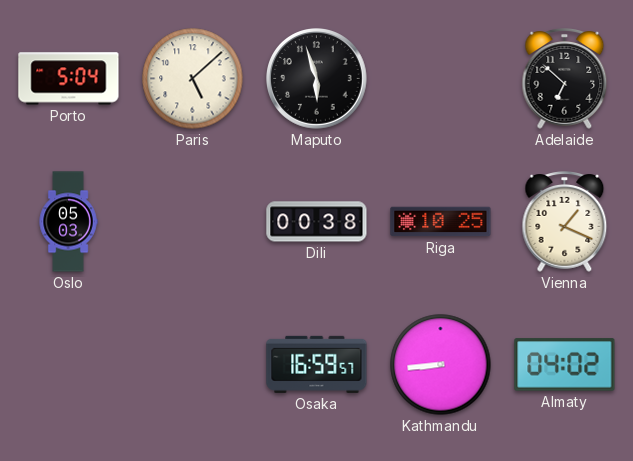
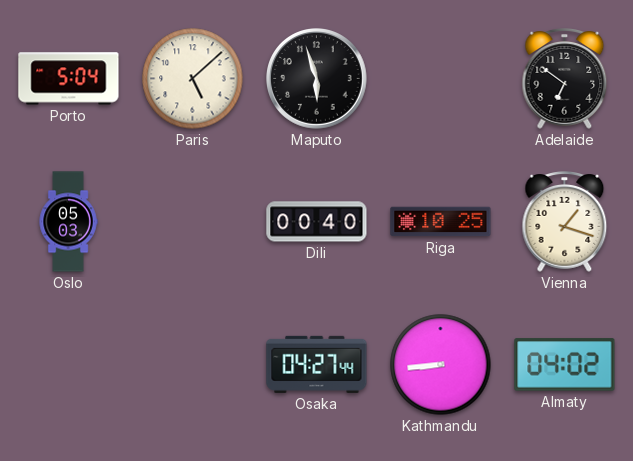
Adelaide: 6:52 -> 6:51 (565, 79)
Dili: 00:38 -> 00:40 (317, 222)
Vienna: 1:19 -> 1:18 (565, 222)
Osaka: 16:59 -> 04:27 (317, 364)
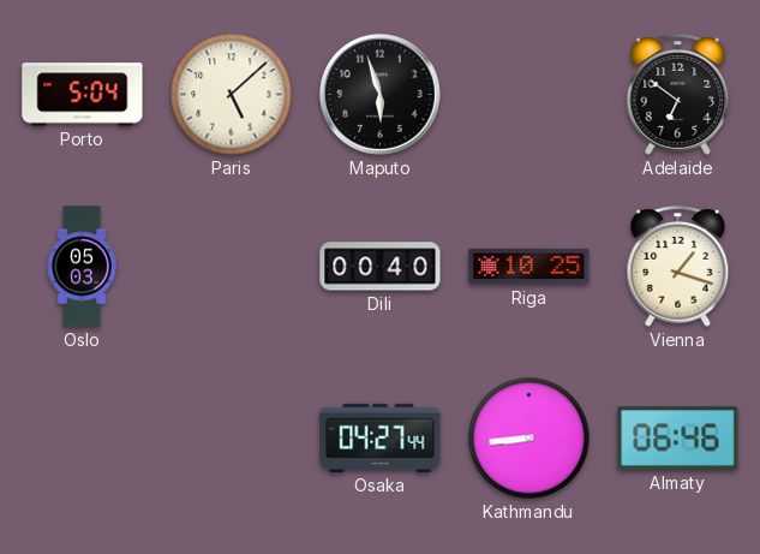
Almaty: 04:02 -> 06:46 (678, 439)
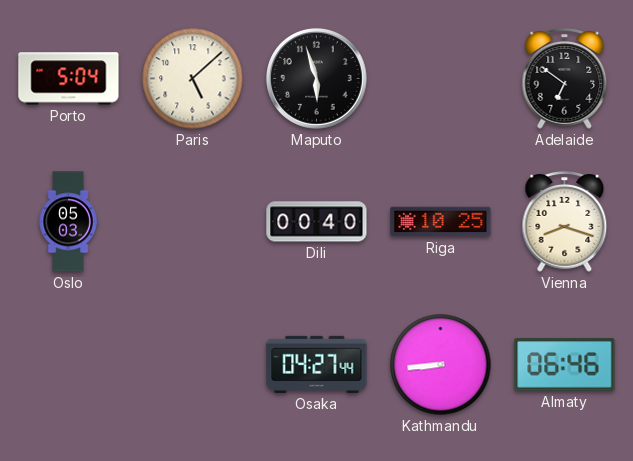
Vienna: 1:18 -> 8:18 (565, 222)
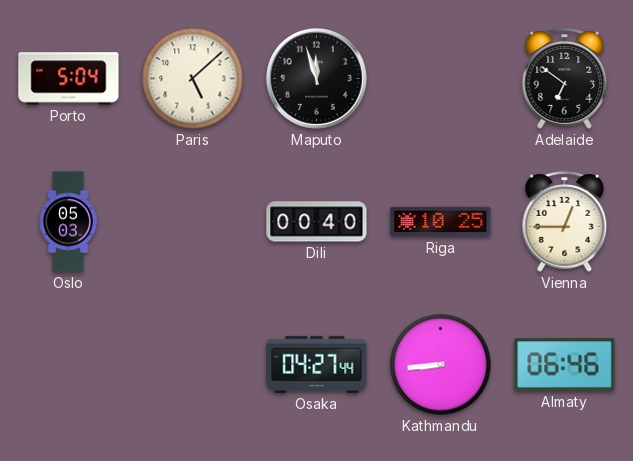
Maputo: 5:57 -> 11:57 (317, 79)
Vienna: 8:18 -> 12:45 (565, 222)
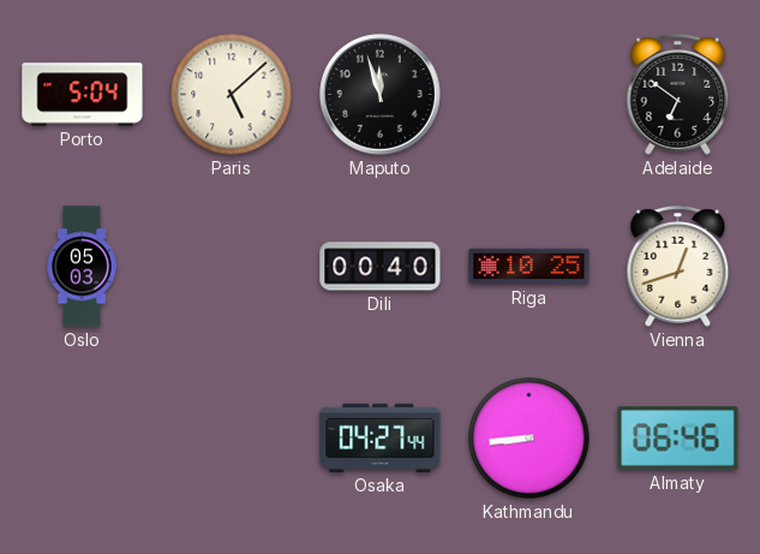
Vienna: 12:45 -> 12:42 (678, 267)
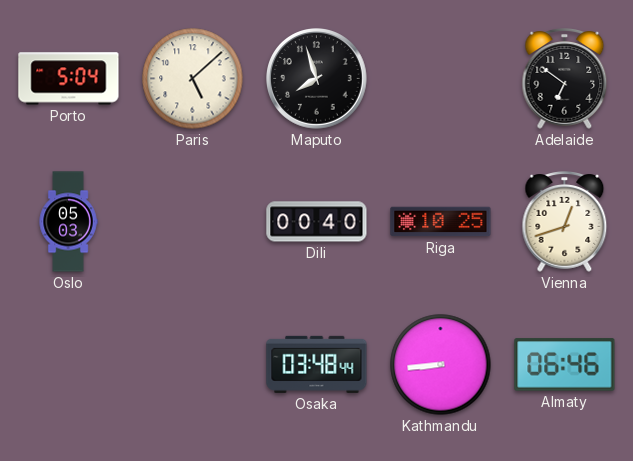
Maputo: 11:57 -> 7:57 (317, 79)
Osaka: 04:27 -> 03:48 (317, 364)
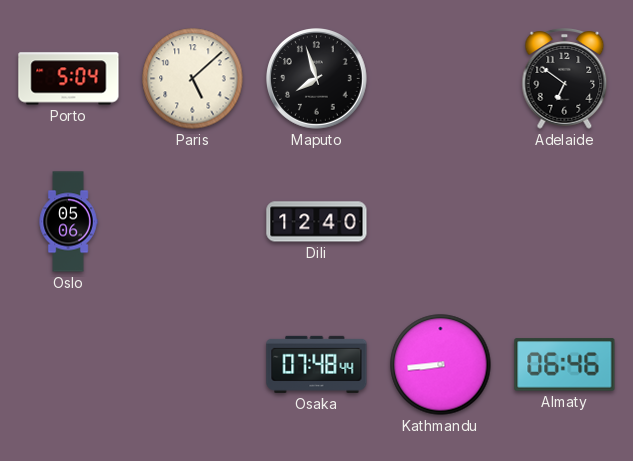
Oslo: 05:03 -> 05:06 (68, 222)
Dili: 00:40 -> 12:40 (317, 222)
Riga: 10:25 -> none (441, 222)
Vienna: 12:42 -> none (565, 222)
Osaka: 03:48 -> 07:48 (317, 364)
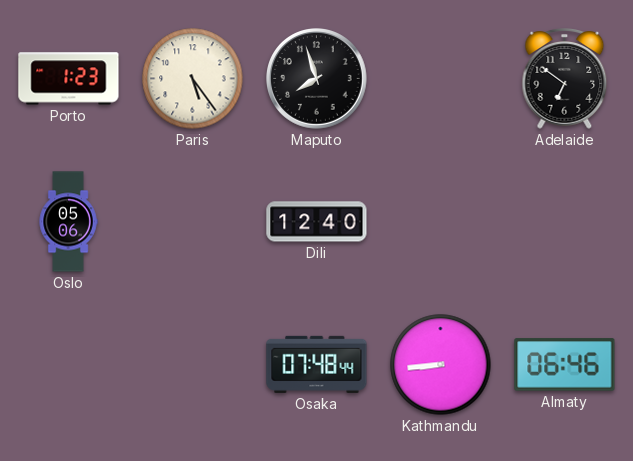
Porto: 5:04 -> 1:23 (69, 79)
Paris: 5:08 -> 5:24 (193, 79)
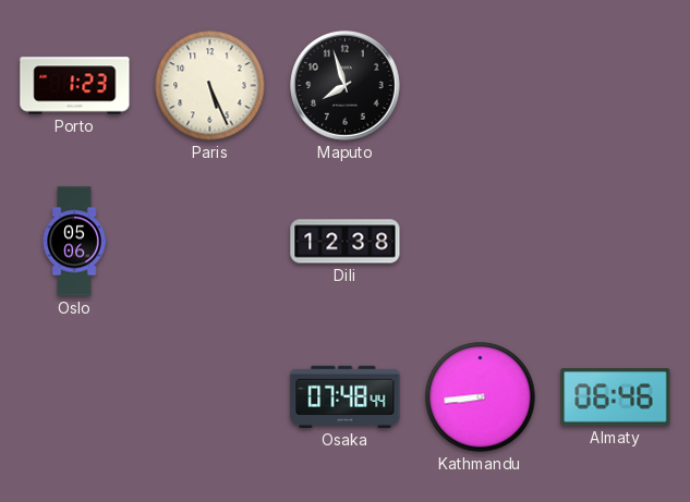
Paris: 5:24 -> 5:26 (210, 86)
Adelaide: 6:51 -> none (565, 79)
Dili: 12:40 -> 12:38 (346, 242)
